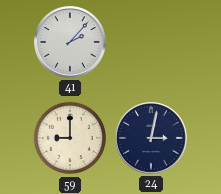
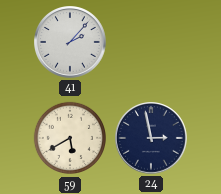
59: 9:00 -> 5:40 (70, 138)
24: 3:02 -> 2:58 (151, 138)
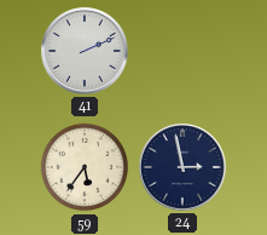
41: 2:07 -> 2:11 (85, 51)
59: 5:40 -> 5:36 (85, 167)
